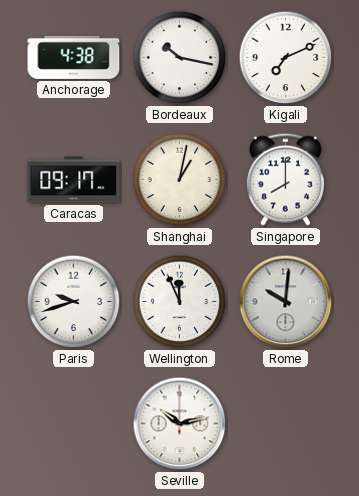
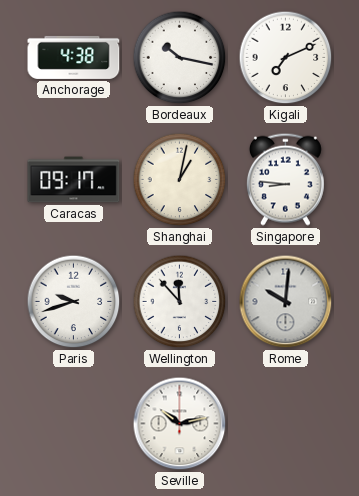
Singapore: 8:00 -> 8:46 (285, 179)
Wellington: 11:56 -> 11:53 (180, 302)
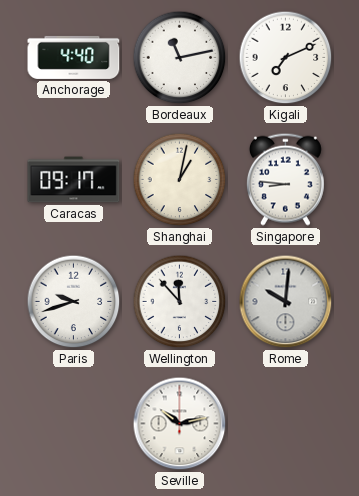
Anchorage: 4:38 -> 4:40 (74, 57)
Bordeaux: 10:17 -> 11:13 (180, 58)
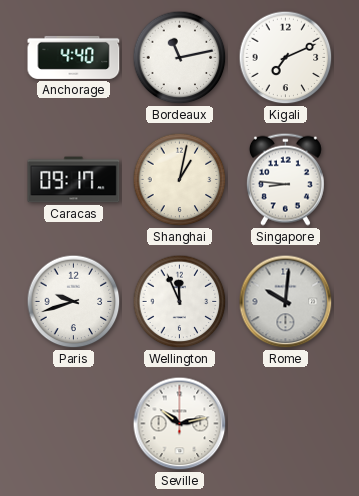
Wellington: 11:53 -> 11:56 (180, 302)
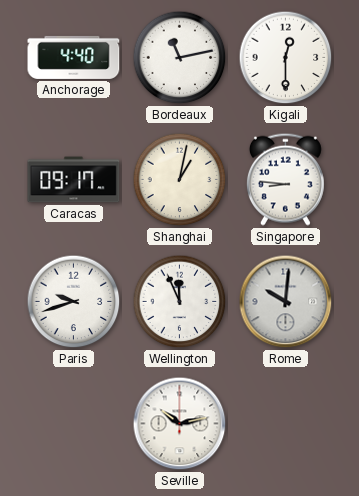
Kigali: 7:11 -> 12:30 (286, 58)
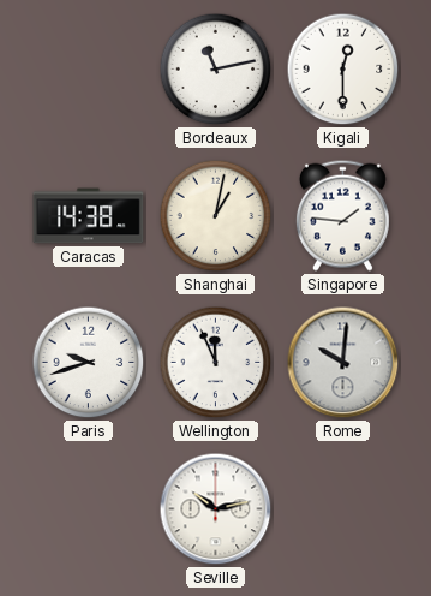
Anchorage: 4:40 -> none (74, 57)
Caracas: 09:17 -> 14:38 (89, 216)
Singapore: 8:46 -> 1:46 (342, 215)
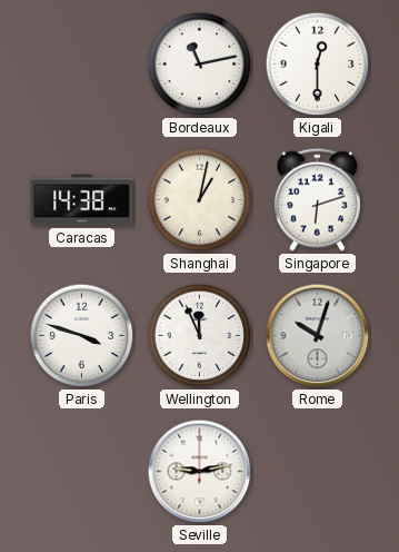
Singapore: 1:46 -> 6:12 (317, 199)
Paris: 9:42 -> 3:48 (82, 336)
Rome: 10:01 -> 10:03 (318, 336)
Seville: 10:13 -> 9:13 (200, 472)
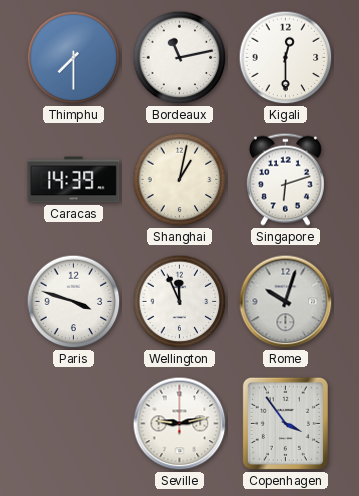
Thimphu: none -> 7:30 (74, 58)
Caracas: 14:38 -> 14:39 (74, 180)
Copenhagen: none -> 3:54 (285, 423)
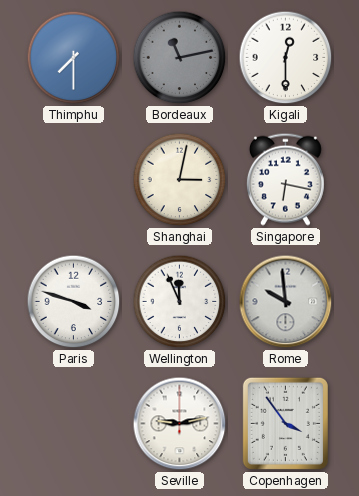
Bordeaux dial: white -> grey (180, 58)
Caracas: 14:39 -> none (74, 180)
Shanghai: 1:02 -> 3:02 (180, 180)
Singapore: 6:12 -> 6:17 (285, 179)
Rome: 10:03 -> 9:59 (286, 302)
